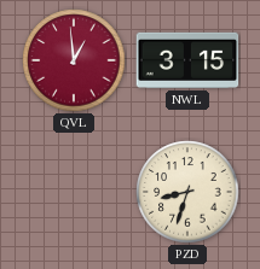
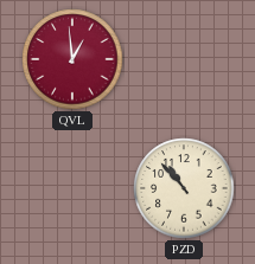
NWL: 3:15 -> none (187, 60)
PZD: 8:33 -> 10:53 (184, 188)
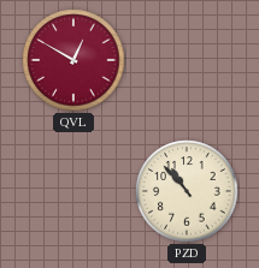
QVL: 12:59 -> 12:50 (73, 60)
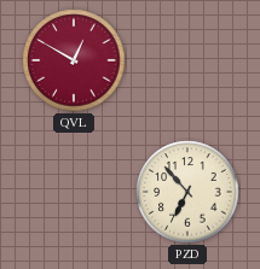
PZD: 10:53 -> 6:53 (187, 192)
